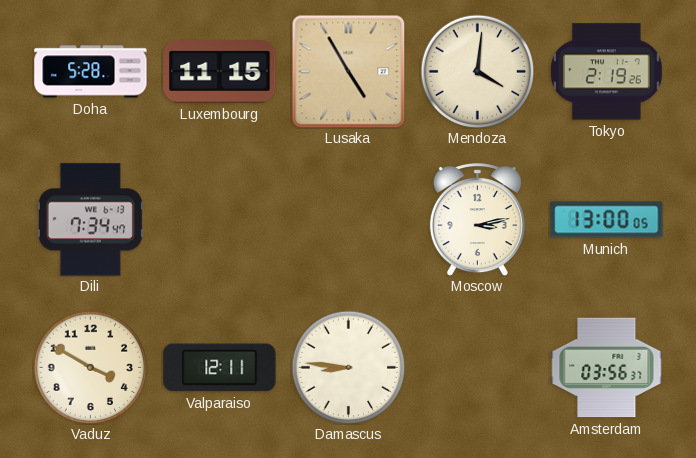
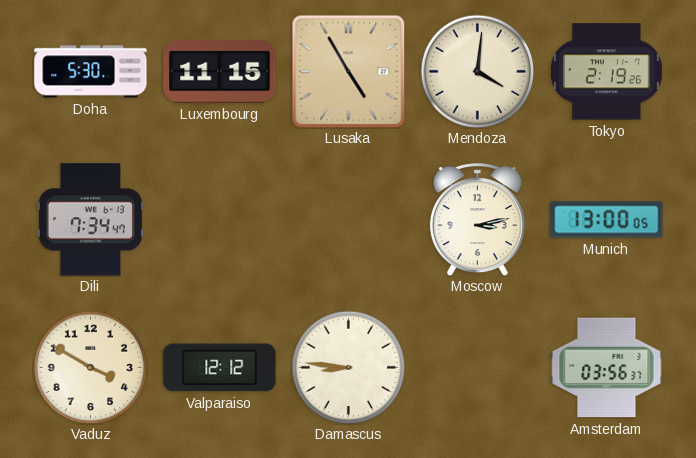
Doha: 5:28 -> 5:30 (91, 72)
Valparaiso: 12:11 -> 12:12 (220, 368)
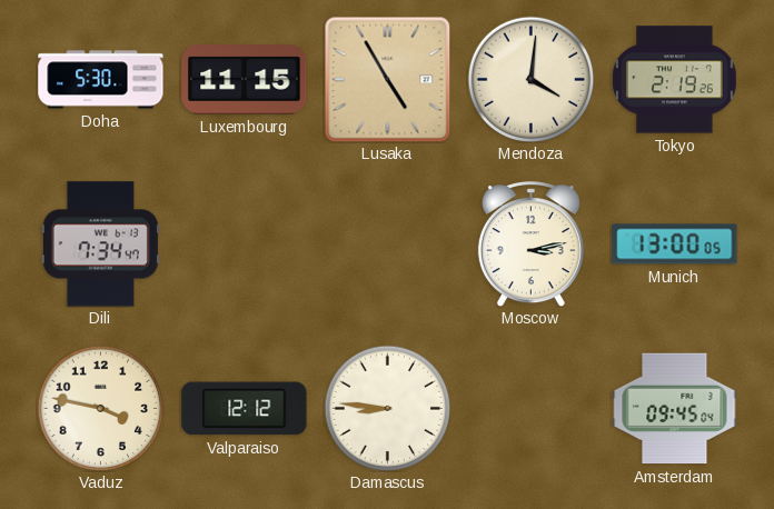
Vaduz: 3:50 -> 3:47 (100, 408)
Amsterdam: 03:56 -> 09:45 (675, 409)
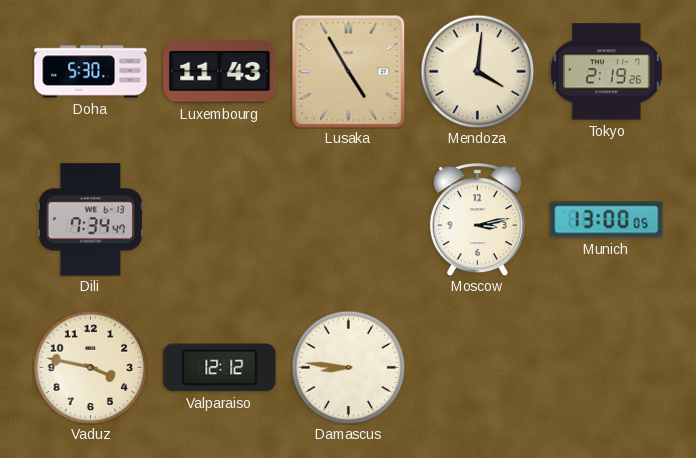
Luxembourg: 11:15 -> 11:43 (220, 72)
Amsterdam: 09:45 -> none (675, 409)
